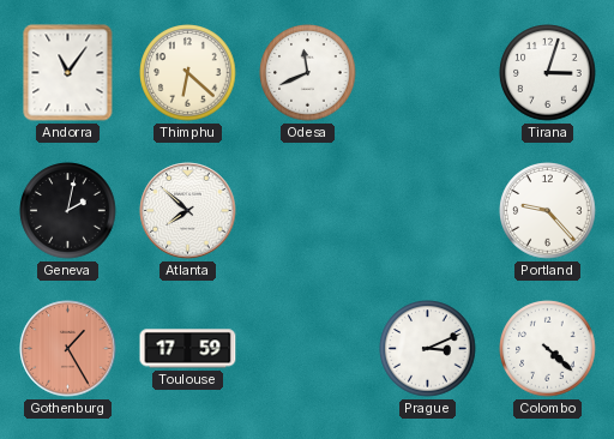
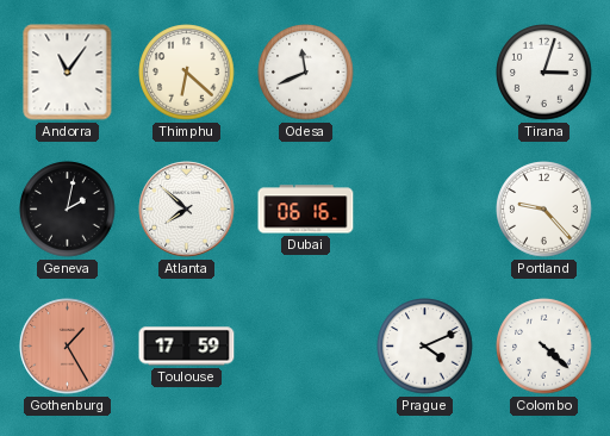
Dubai: none -> 06:16 (306, 210)
Prague: 3:11 -> 4:11 (425, 347)
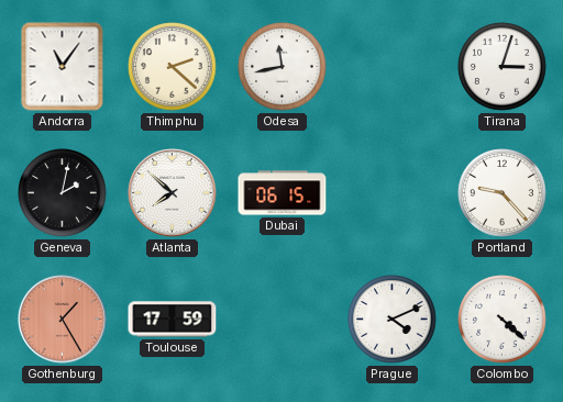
Thimphu: 6:22 -> 2:22 (173, 67)
Odesa: 11:41 -> 11:43 (283, 67)
Dubai: 06:16 -> 06:15 (283, 193)
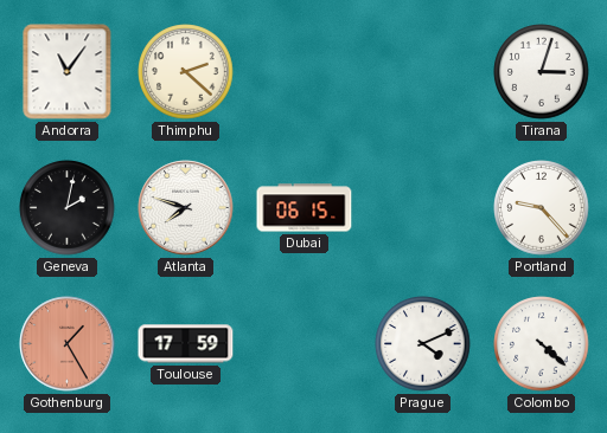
Odesa: 11:43 -> none (283, 67)
Atlanta: 7:52 -> 7:48 (186, 208)
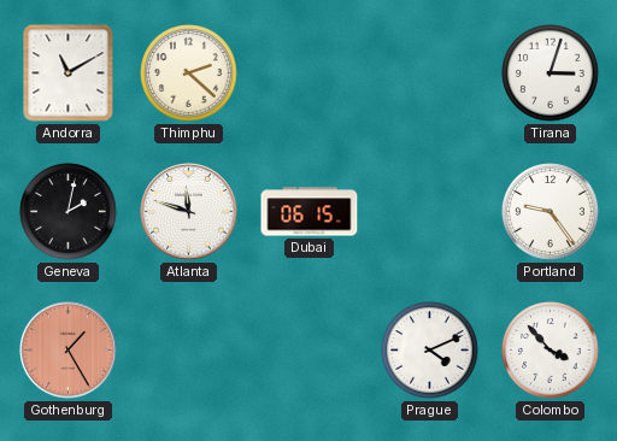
Andorra: 11:06 -> 11:10 (69, 73)
Atlanta: 7:48 -> 11:48 (189, 212)
Portland: 9:23 -> 9:24 (551, 212)
Toulouse: 17:59 -> none (186, 344)
Colombo: 4:22 -> 3:53 (551, 351)
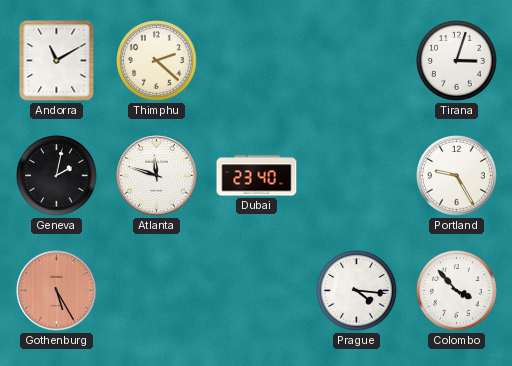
Dubai: 06:15 -> 23:40 (257, 176)
Portland: 9:24 -> 9:25 (457, 176)
Gothenburg: 1:25 -> 5:25 (57, 291)
Prague: 4:11 -> 4:16 (357, 291)
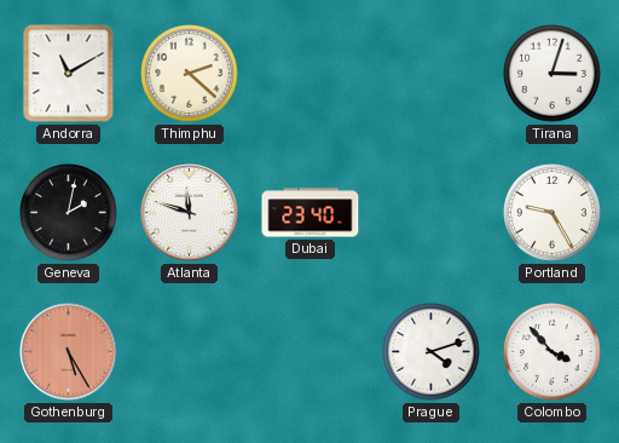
Prague: 4:16 -> 4:12 (432, 352)
